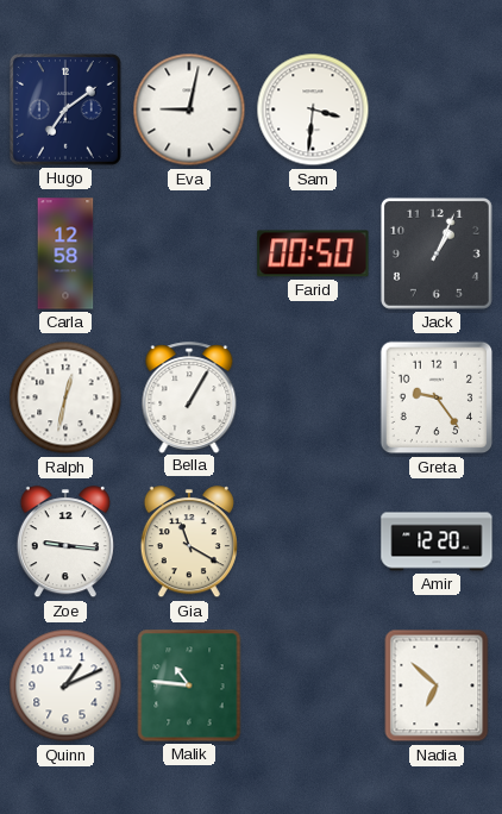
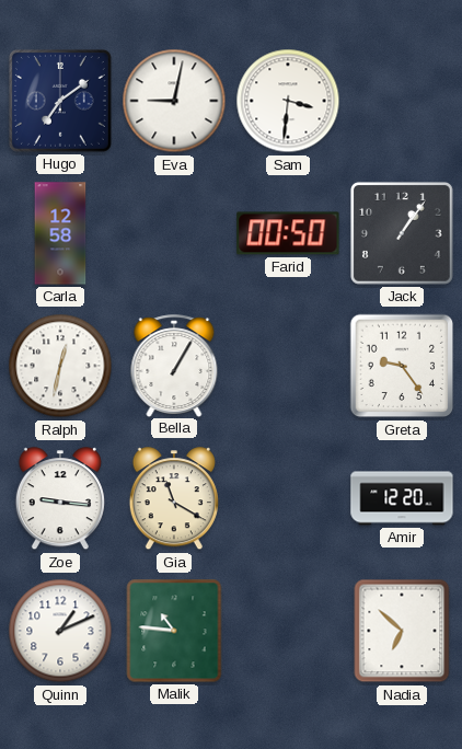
Jack: 1:04 -> 1:06 (402, 233)
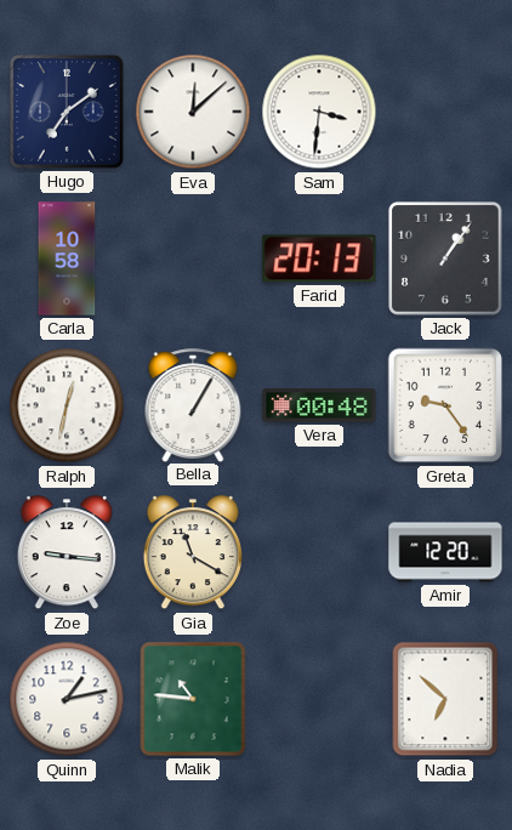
Eva: 9:02 -> 12:08 (193, 112)
Carla: 12:58 -> 10:58 (67, 258)
Farid: 00:50 -> 20:13 (319, 258)
Vera: none -> 00:48 (319, 405)
Quinn: 1:11 -> 1:13 (67, 699)
